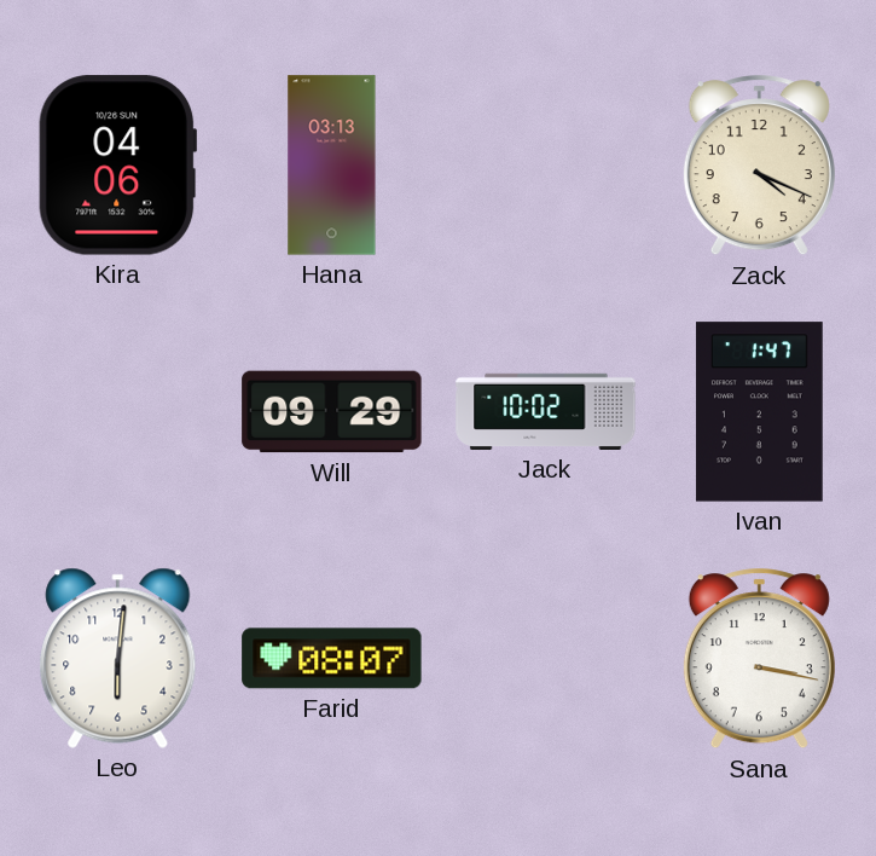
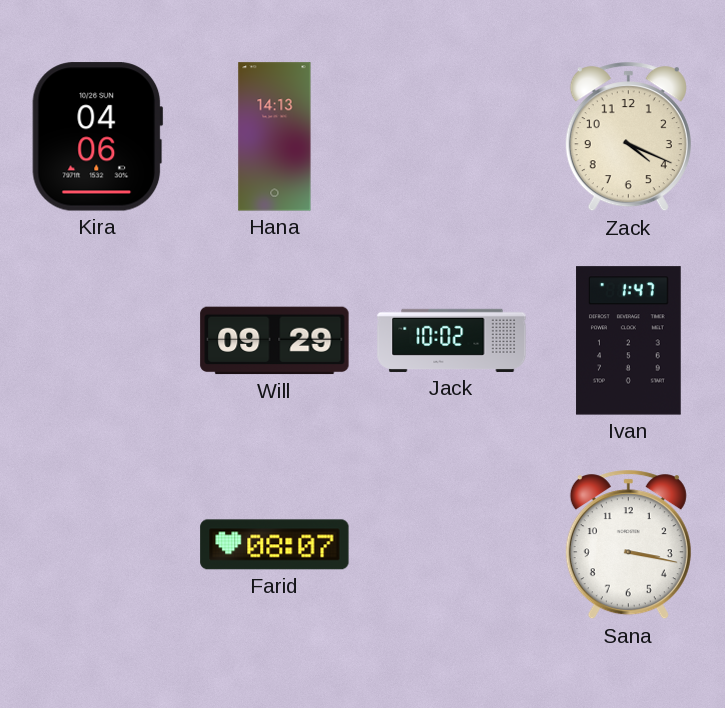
Hana: 03:13 -> 14:13 (275, 137)
Leo: 6:01 -> none (118, 658)
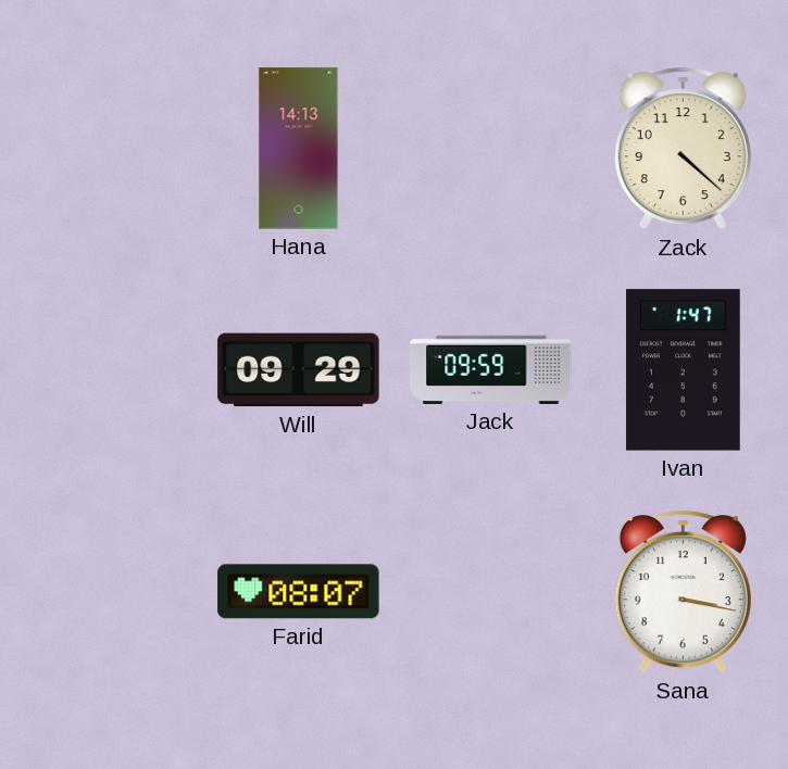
Kira: 04:06 -> none (98, 137)
Zack: 4:19 -> 4:22 (683, 149)
Jack: 10:02 -> 09:59 (491, 369)
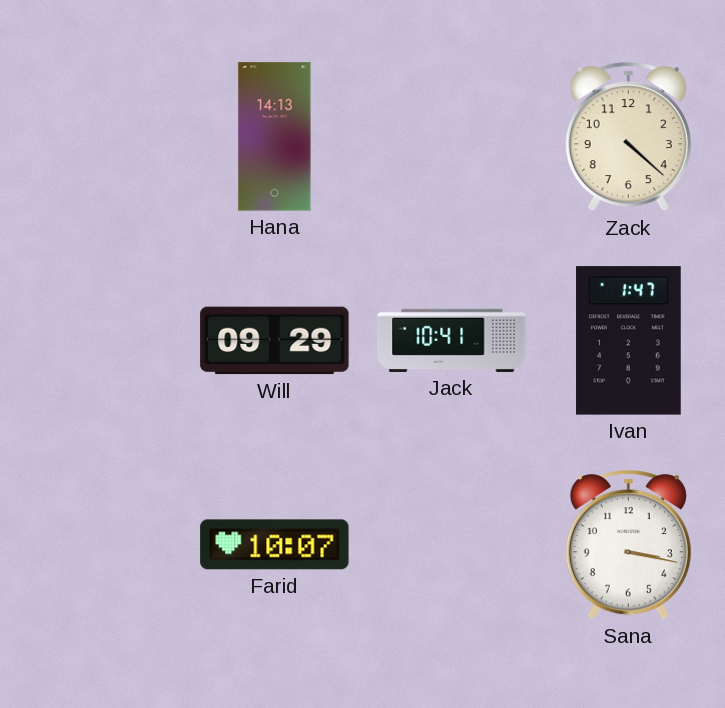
Jack: 09:59 -> 10:41 (452, 340)
Farid: 08:07 -> 10:07 (275, 545)
